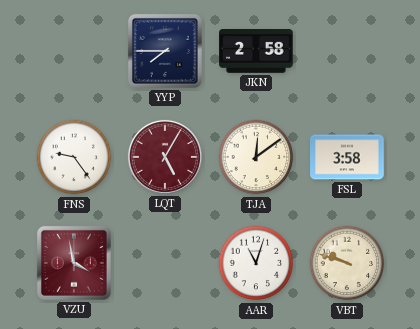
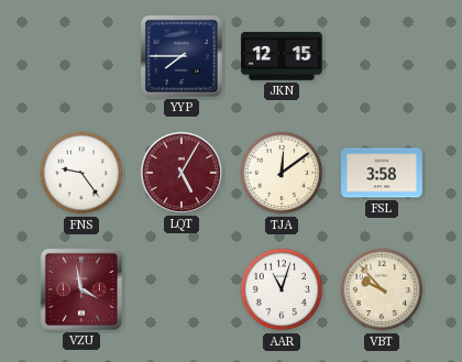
JKN: 2:58 -> 12:15 (283, 57)
VBT: 9:48 -> 9:53 (382, 289)
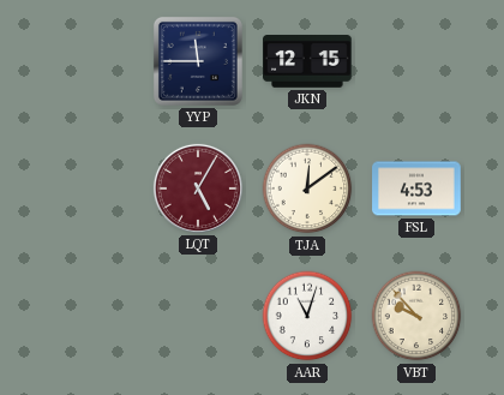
YYP: 7:45 -> 11:45 (198, 61)
FNS: 9:24 -> none (81, 173)
FSL: 3:58 -> 4:53 (416, 188)
VZU: 3:58 -> none (81, 289)
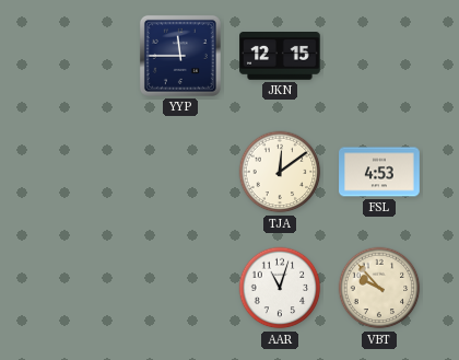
LQT: 5:05 -> none (198, 188)
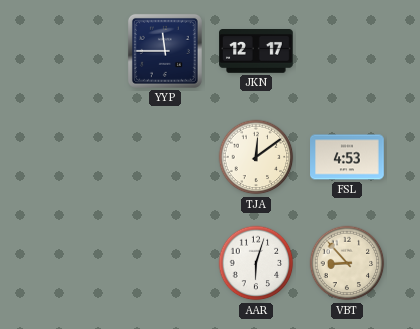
JKN: 12:15 -> 12:17 (257, 52)
AAR: 11:03 -> 6:03 (256, 263)
VBT: 9:53 -> 8:53 (347, 263)
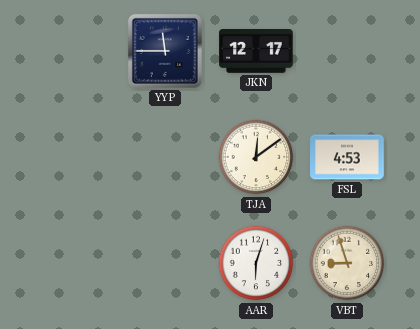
VBT: 8:53 -> 8:57 (347, 263)
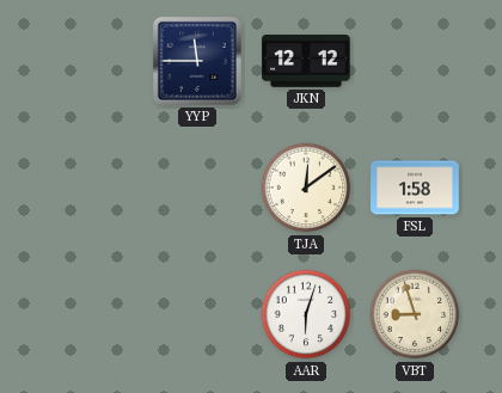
JKN: 12:17 -> 12:12 (307, 62)
FSL: 4:53 -> 1:58 (415, 188)
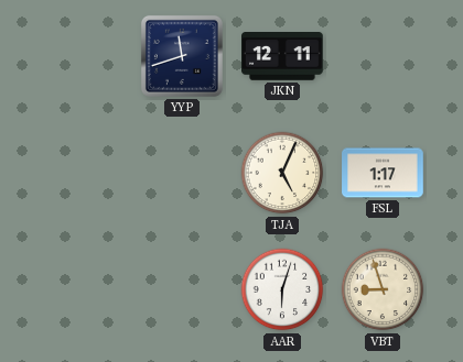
YYP: 11:45 -> 11:42 (182, 56)
JKN: 12:12 -> 12:11 (283, 57)
TJA: 12:09 -> 5:04 (282, 173)
FSL: 1:58 -> 1:17 (383, 173)
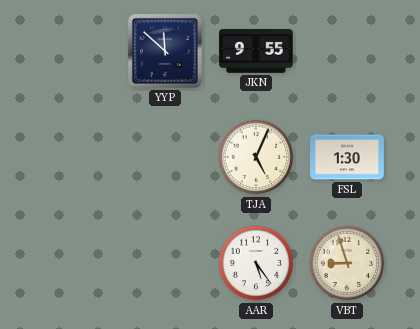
YYP: 11:42 -> 11:52 (165, 51)
JKN: 12:11 -> 9:55 (257, 52)
FSL: 1:17 -> 1:30 (347, 157)
AAR: 6:03 -> 5:24 (256, 263)
